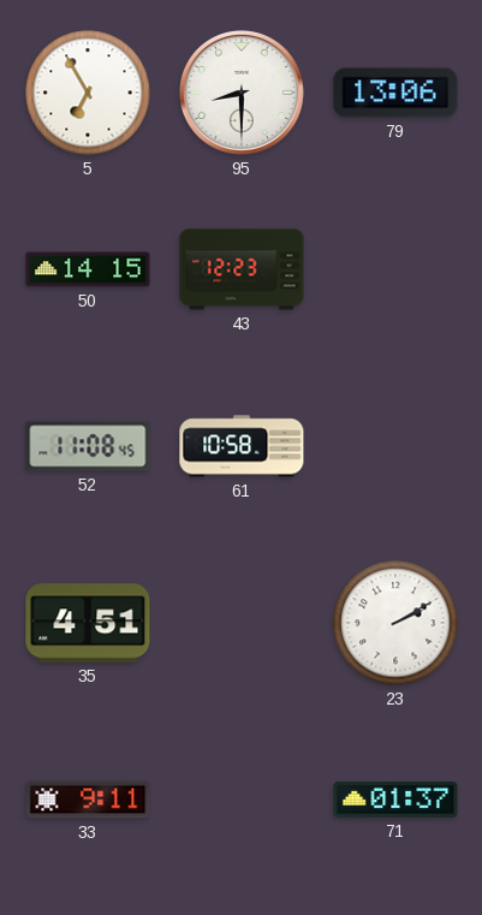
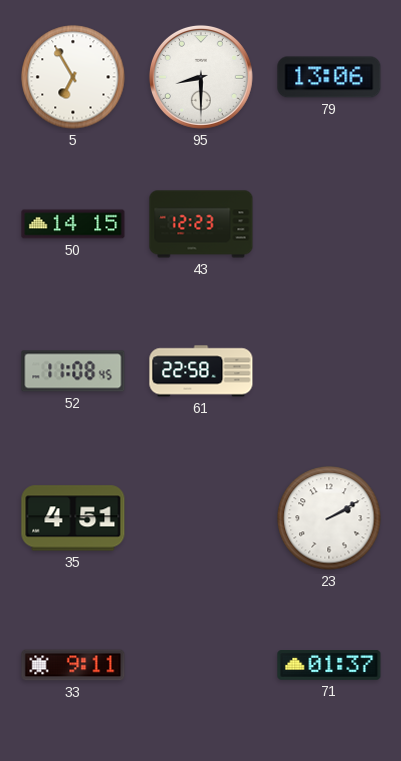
61: 10:58 -> 22:58 (201, 371)
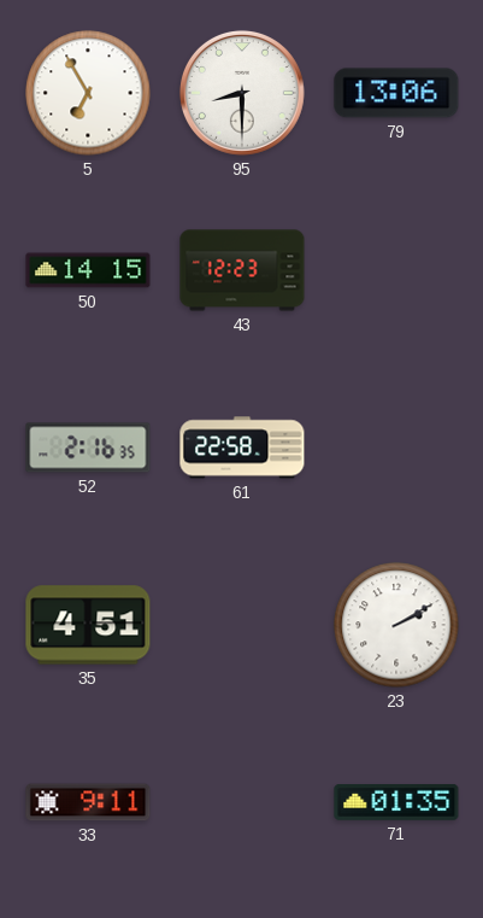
52: 11:08 -> 2:16 (88, 448)
71: 01:37 -> 01:35 (396, 803)
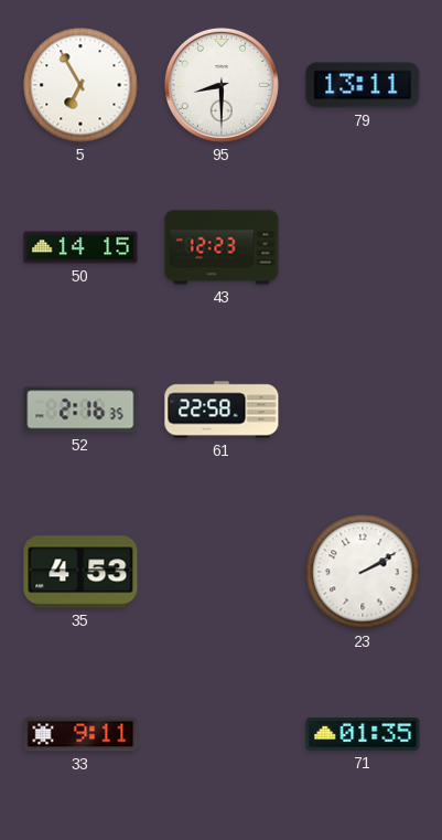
79: 13:06 -> 13:11 (363, 85)
35: 4:51 -> 4:53 (80, 572)
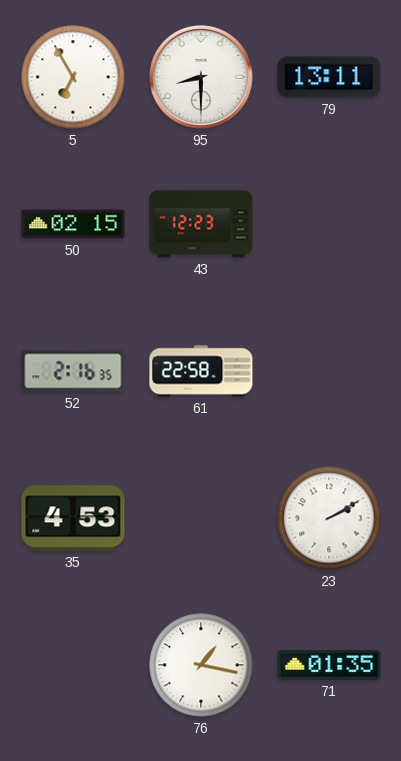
50: 14:15 -> 02:15 (73, 224)
33: 9:11 -> none (80, 734)
76: none -> 1:17 (201, 665)
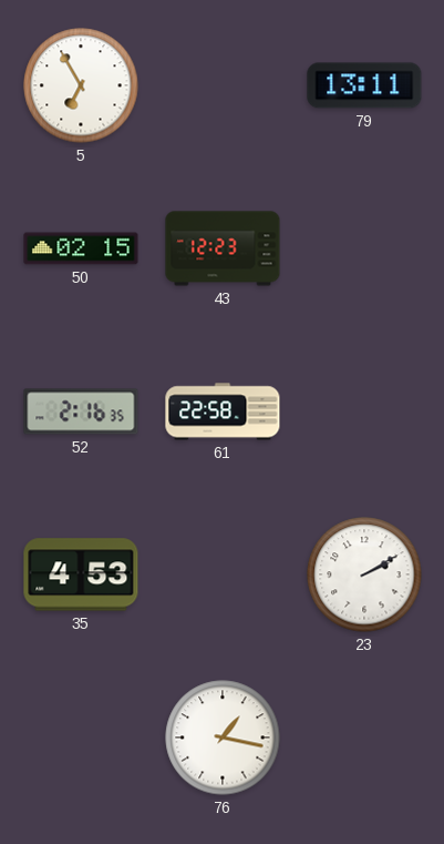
95: 8:30 -> none (201, 77)
71: 01:35 -> none (329, 666)
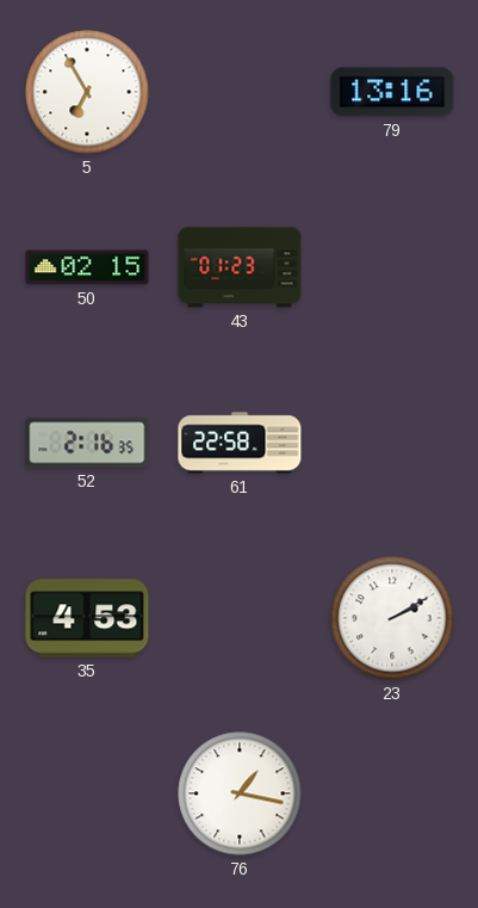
79: 13:11 -> 13:16 (392, 92)
43: 12:23 -> 01:23 (240, 267)
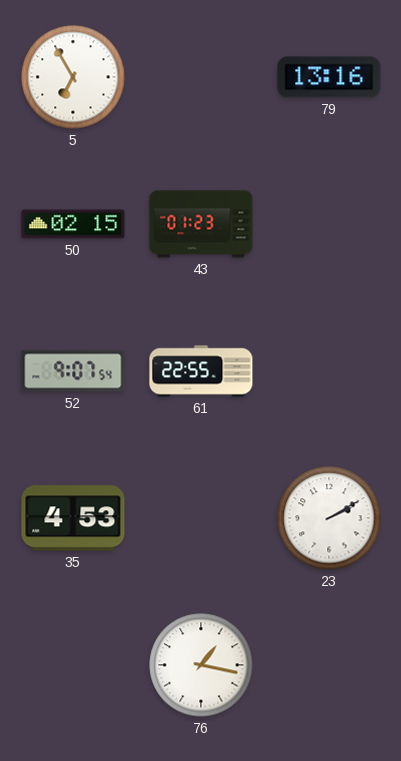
52: 2:16 -> 9:07 (73, 371)
61: 22:58 -> 22:55 (201, 371)
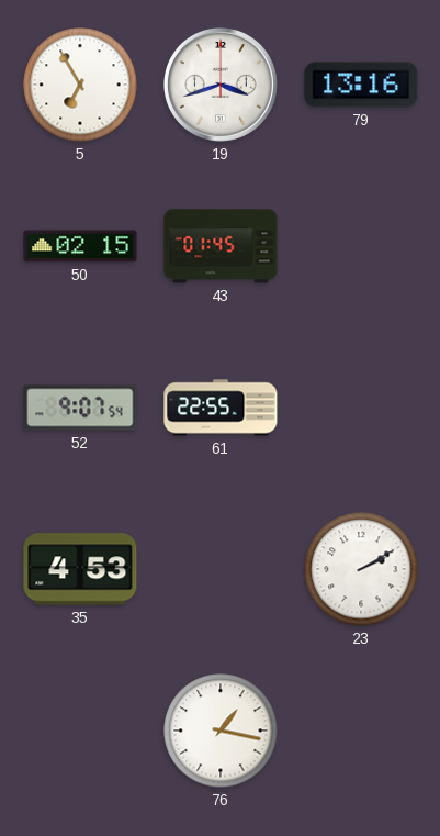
19: none -> 3:42 (221, 85)
43: 01:23 -> 01:45 (221, 246)
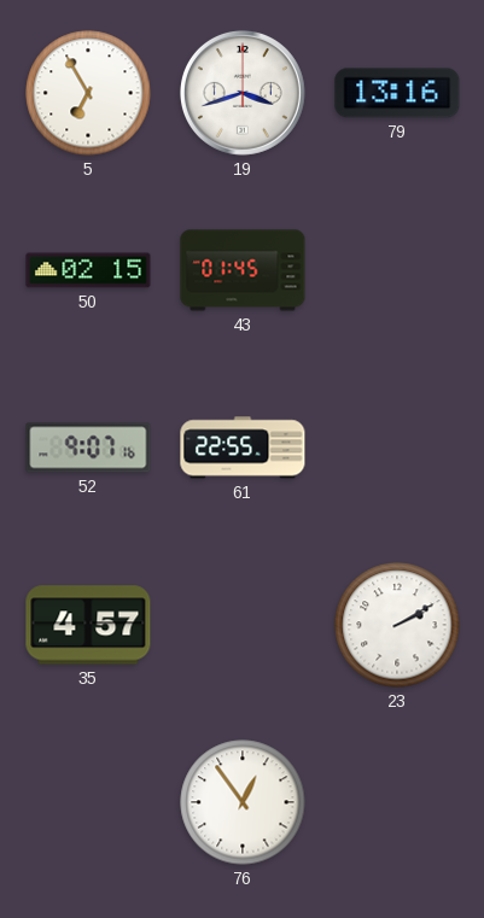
52: 9:07:54 -> 9:07:16 (88, 448)
35: 4:53 -> 4:57 (88, 625)
76: 1:17 -> 12:54 (243, 802)
